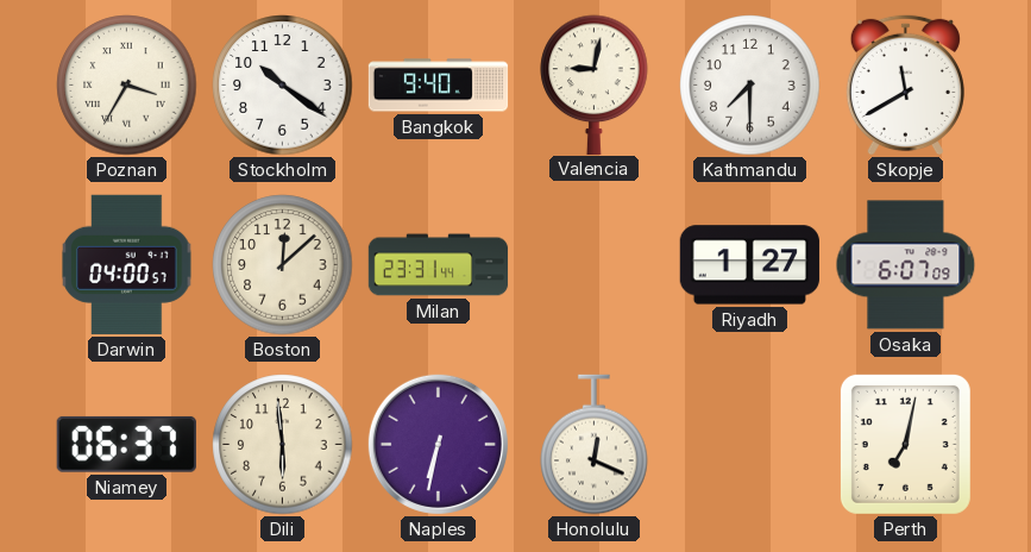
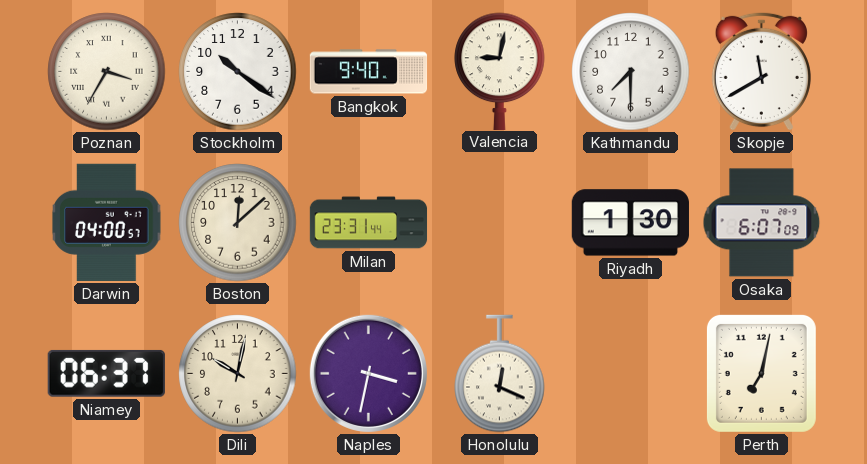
Riyadh: 1:27 -> 1:30 (630, 223)
Dili: 5:59 -> 10:02 (238, 374)
Naples: 6:32 -> 3:32 (368, 373)
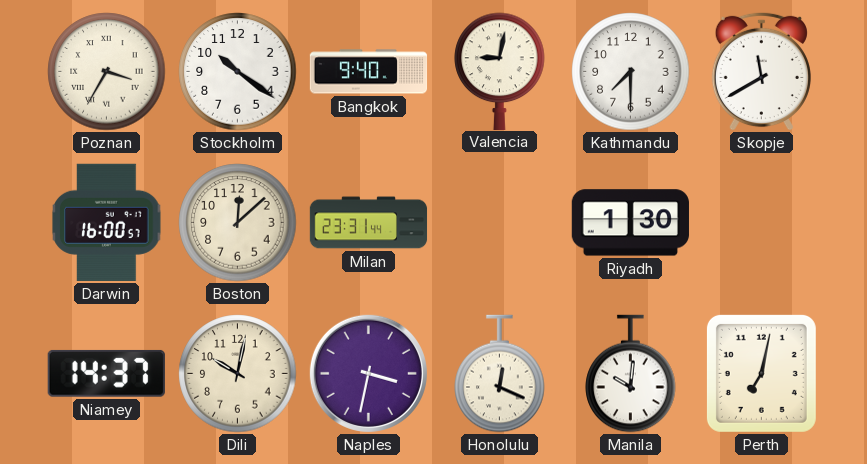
Darwin: 04:00 -> 16:00 (107, 222)
Osaka: 6:07 -> none (762, 223)
Niamey: 06:37 -> 14:37 (106, 373)
Manila: none -> 10:01 (631, 374)
